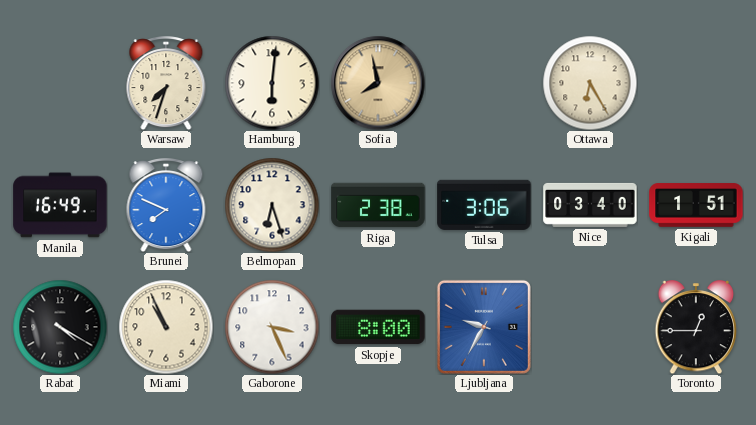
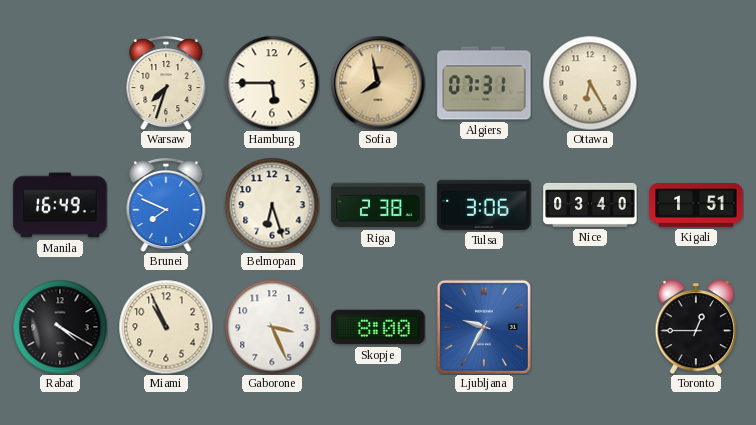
Hamburg: 6:01 -> 5:45 (272, 83)
Algiers: none -> 07:31 (484, 83)
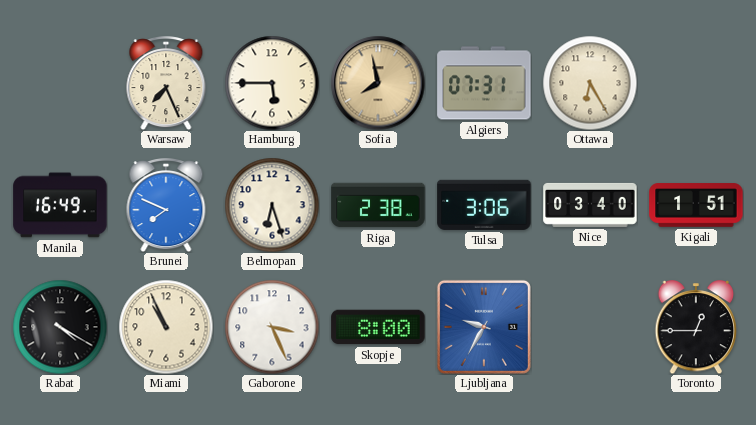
Warsaw: 7:33 -> 7:26 (166, 84)
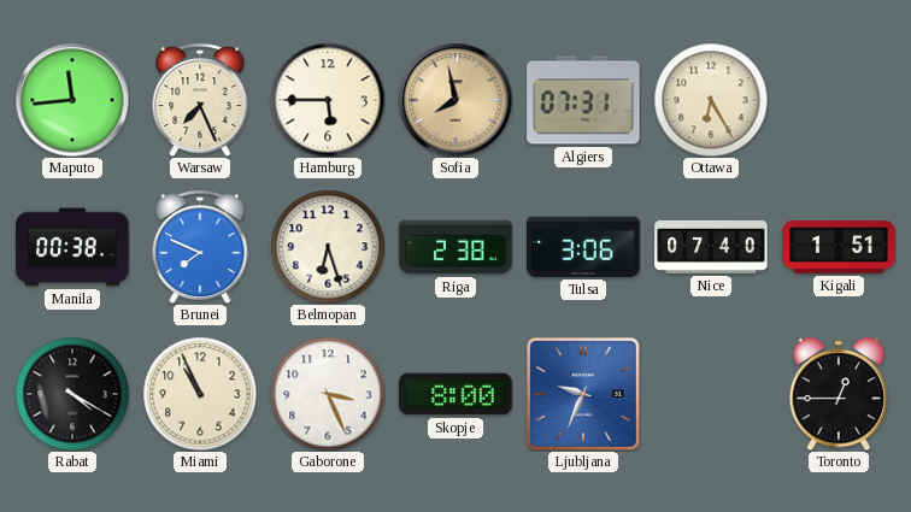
Maputo: none -> 11:44 (72, 100)
Manila: 16:49 -> 00:38 (72, 247)
Nice: 03:40 -> 07:40 (711, 247)
Ljubljana: 9:35 -> 9:34 (583, 394)
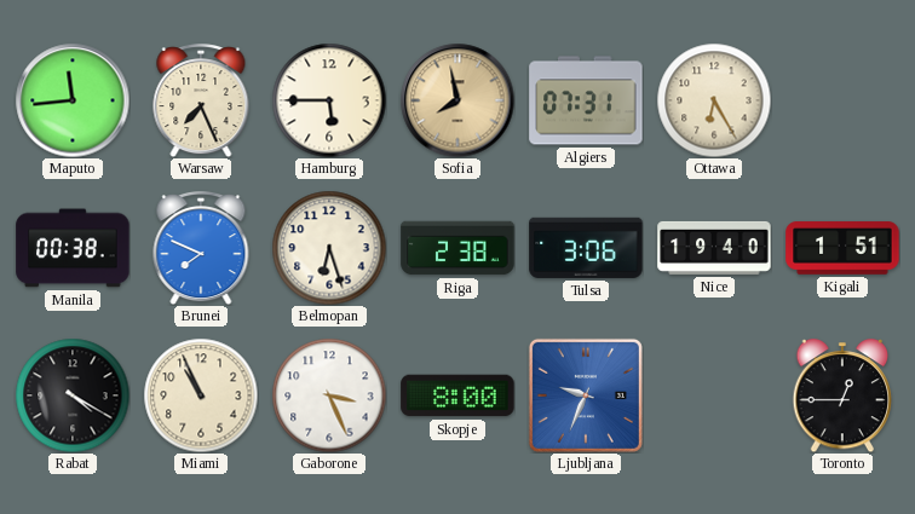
Nice: 07:40 -> 19:40 (714, 248)
